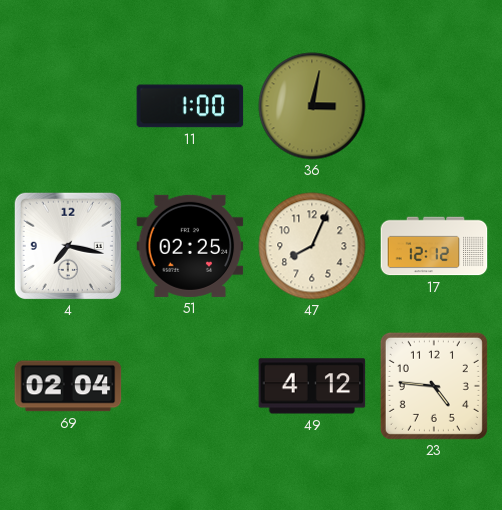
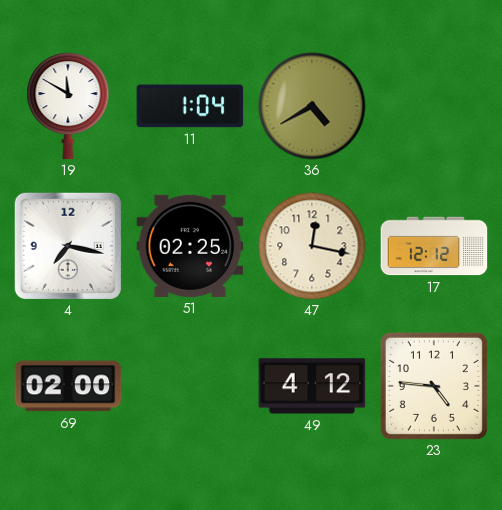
19: none -> 11:50 (68, 106)
11: 1:00 -> 1:04 (190, 106)
36: 3:02 -> 4:40 (312, 106)
47: 8:04 -> 12:17 (312, 246)
69: 02:04 -> 02:00 (68, 386)
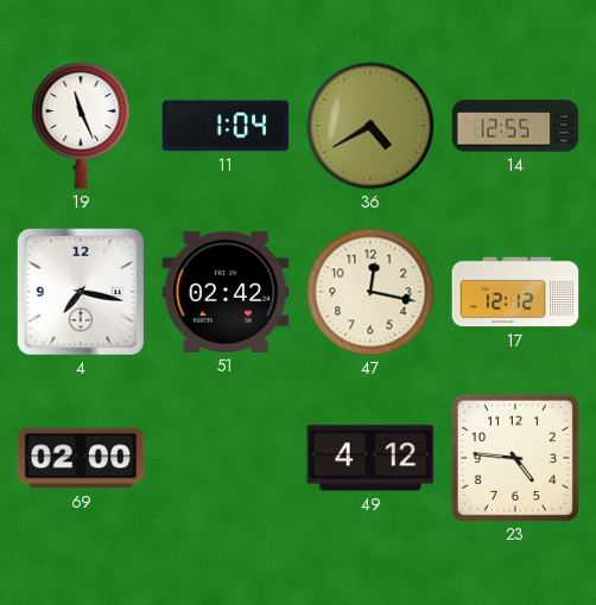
19: 11:50 -> 11:26 (81, 126)
14: none -> 12:55 (515, 126)
51: 02:25 -> 02:42 (226, 292)
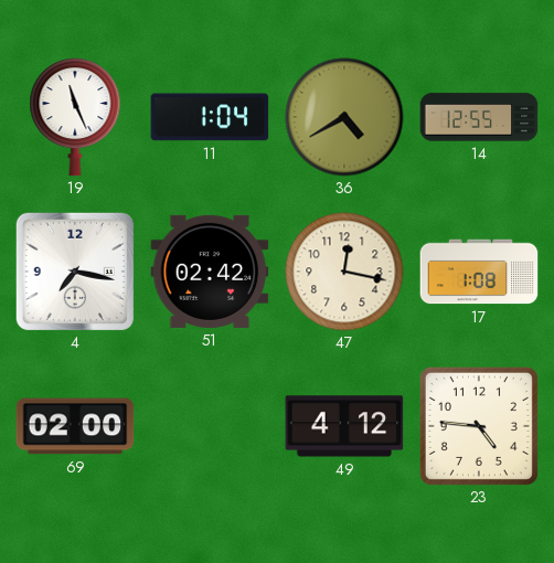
17: 12:12 -> 1:08 (479, 272)
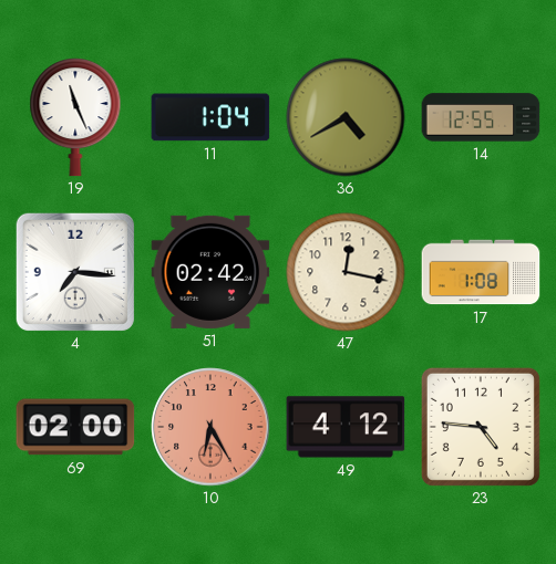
4: 7:17 -> 7:16 (75, 272)
10: none -> 6:25 (210, 427)
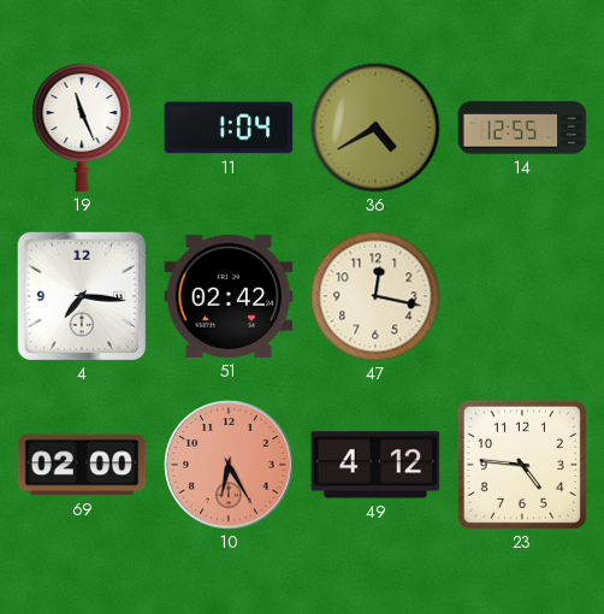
17: 1:08 -> none (481, 272)
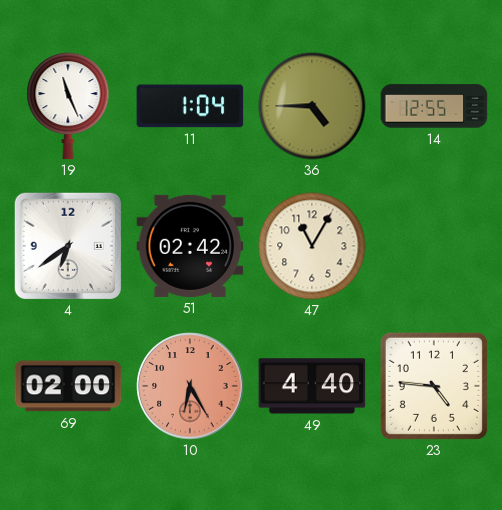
36: 4:40 -> 4:45 (312, 106)
4: 7:16 -> 6:39 (68, 246)
47: 12:17 -> 11:05 (312, 246)
49: 4:12 -> 4:40 (312, 386)
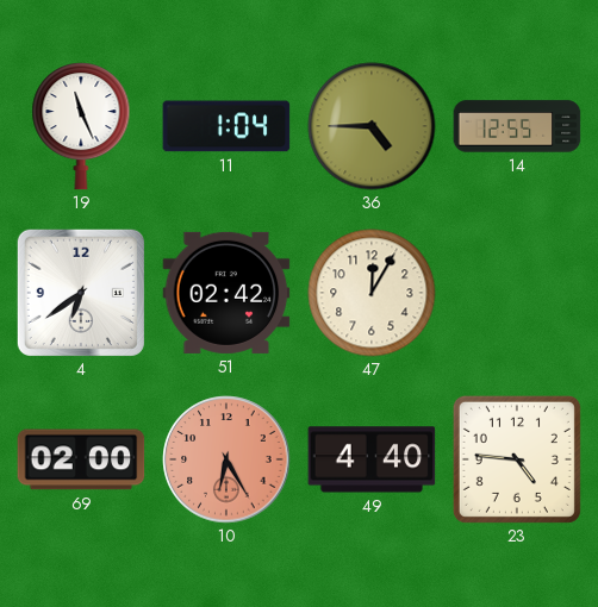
47: 11:05 -> 12:05 (372, 293)
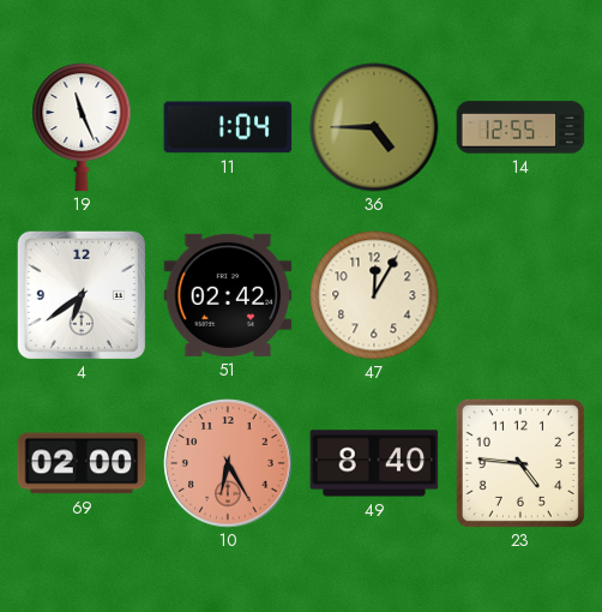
49: 4:40 -> 8:40 (374, 463)
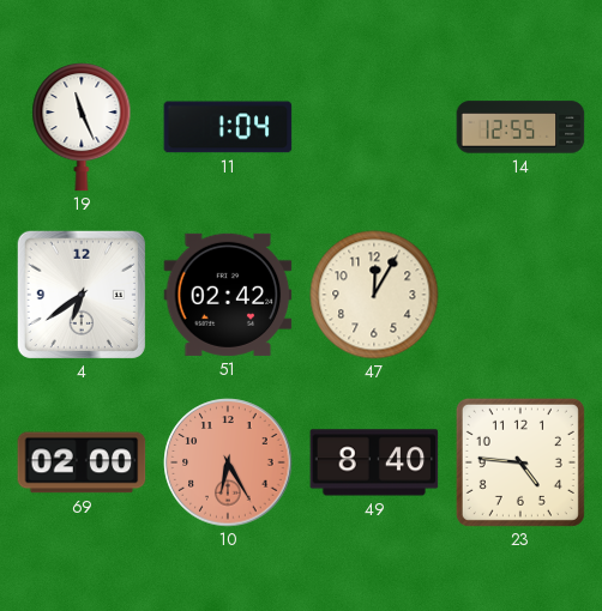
36: 4:45 -> none (374, 127)
